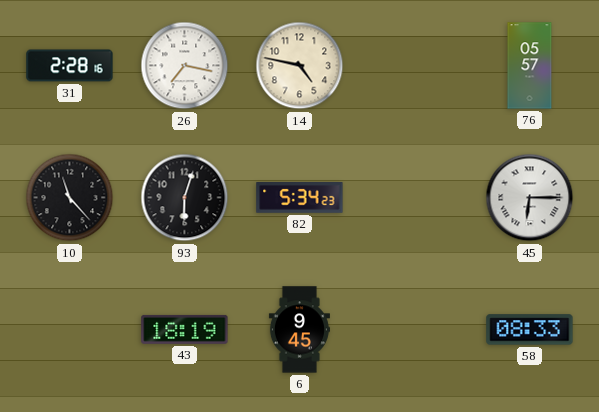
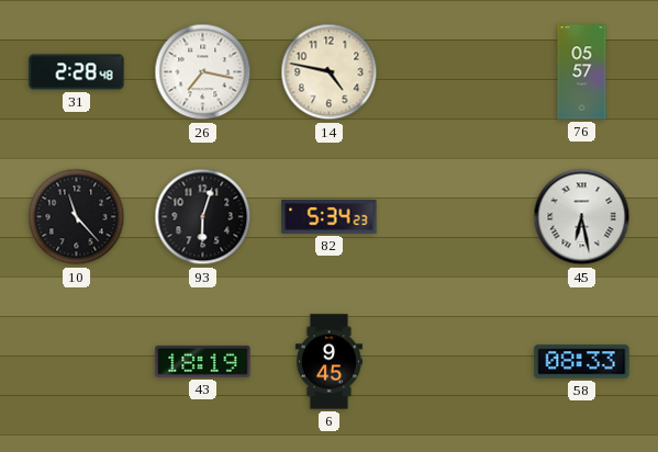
31: 2:28:16 -> 2:28:48 (77, 72)
45: 6:15 -> 6:28 (582, 217)
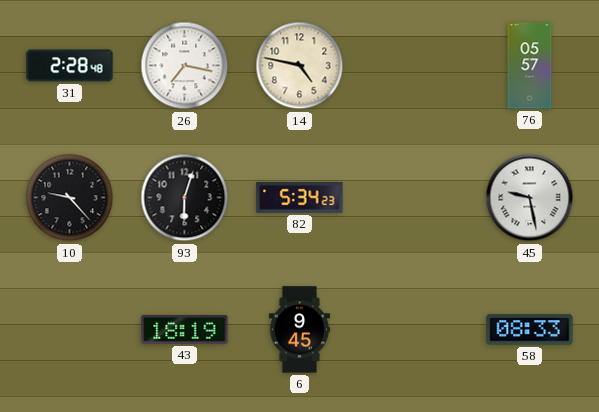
10: 11:23 -> 9:23 (70, 198)
45: 6:28 -> 9:28 (530, 198)
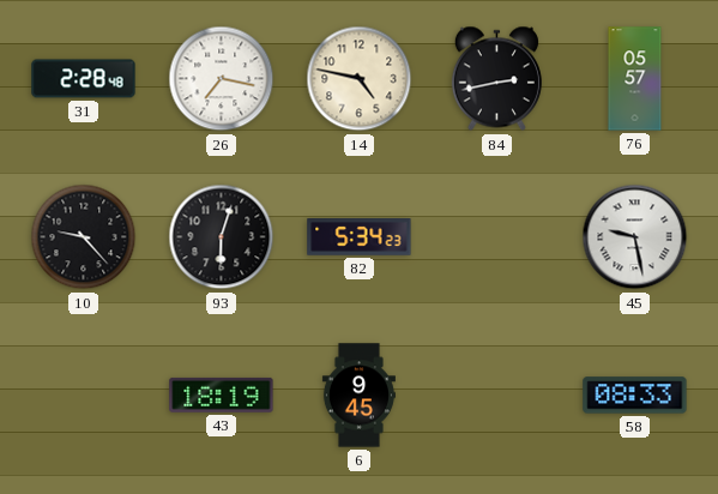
84: none -> 2:43 (496, 79)
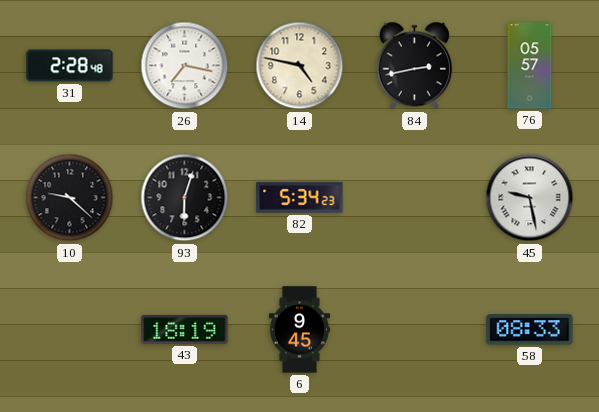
10: 9:23 -> 9:22 (70, 198)
